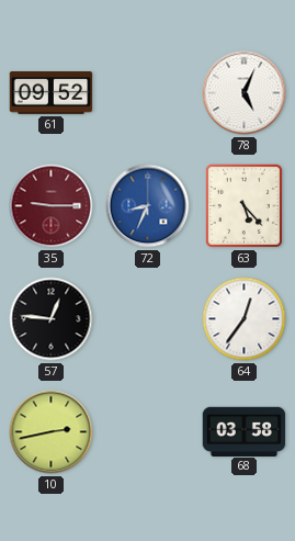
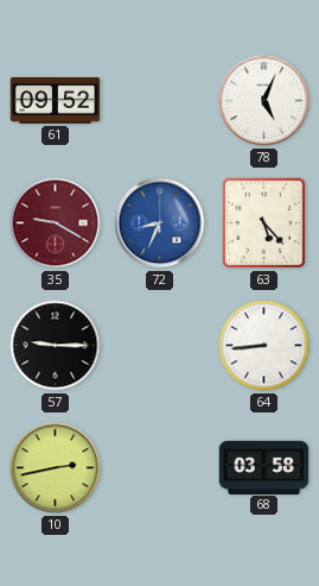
35: 9:15 -> 9:20 (56, 223)
57: 12:46 -> 9:15 (56, 346)
64: 12:36 -> 8:44 (264, 346)
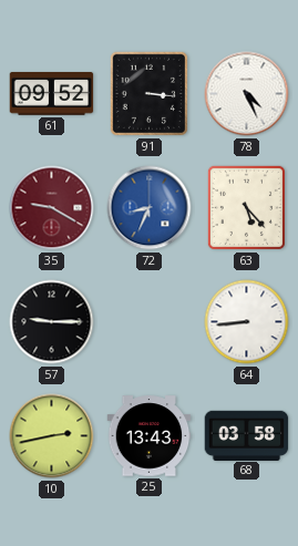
91: none -> 3:16 (148, 93)
78: 5:04 -> 4:26 (247, 94)
25: none -> 13:43 (150, 436)
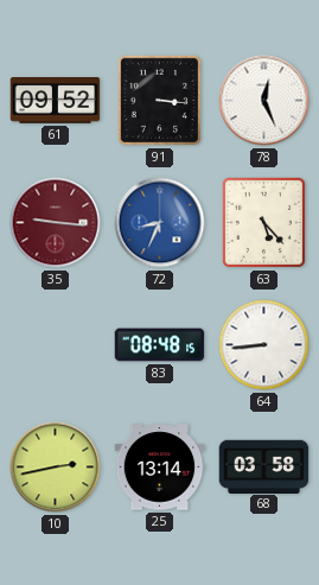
78: 4:26 -> 12:26 (264, 101)
35: 9:20 -> 9:16 (56, 223)
57: 9:15 -> none (52, 322)
83: none -> 08:48 (160, 345)
25: 13:43 -> 13:14 (160, 468)
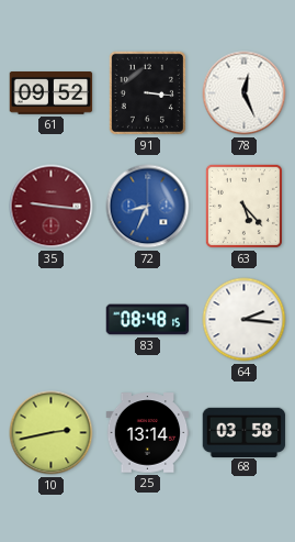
64: 8:44 -> 2:16 (245, 320)
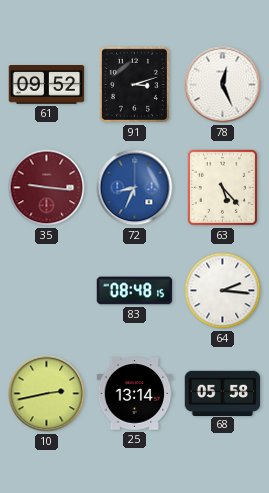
91: 3:16 -> 3:12 (134, 84)
68: 03:58 -> 05:58 (223, 393)
